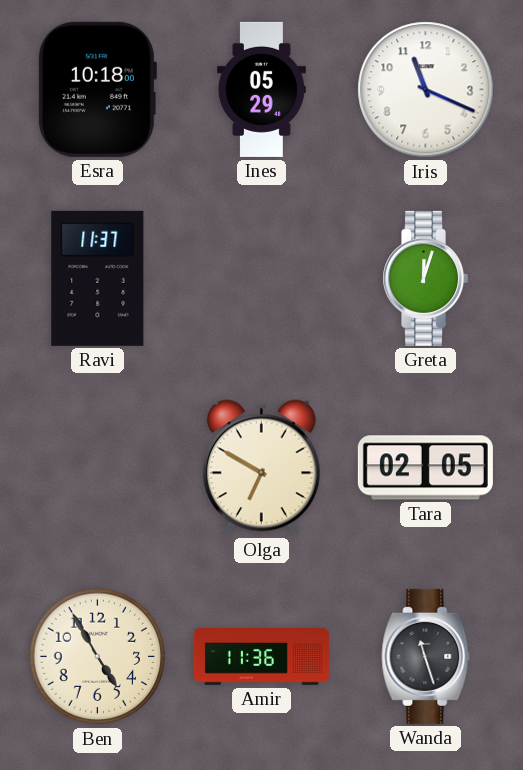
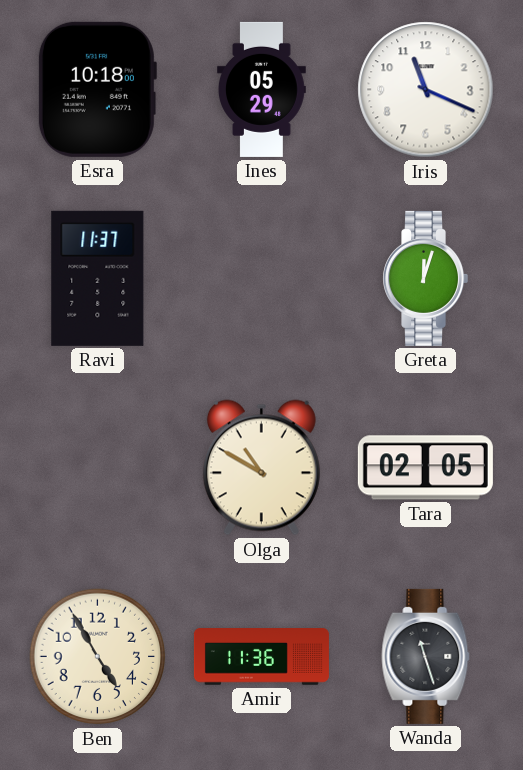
Olga: 6:50 -> 10:50 (261, 468)
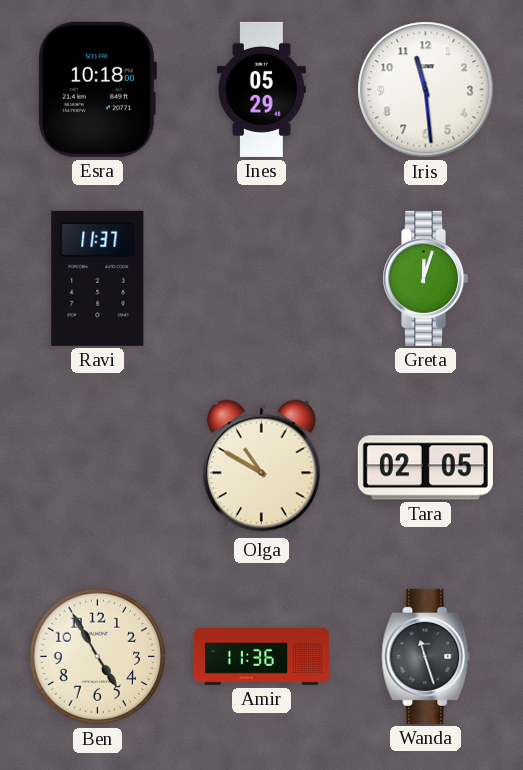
Iris: 11:19 -> 11:29 (426, 90)
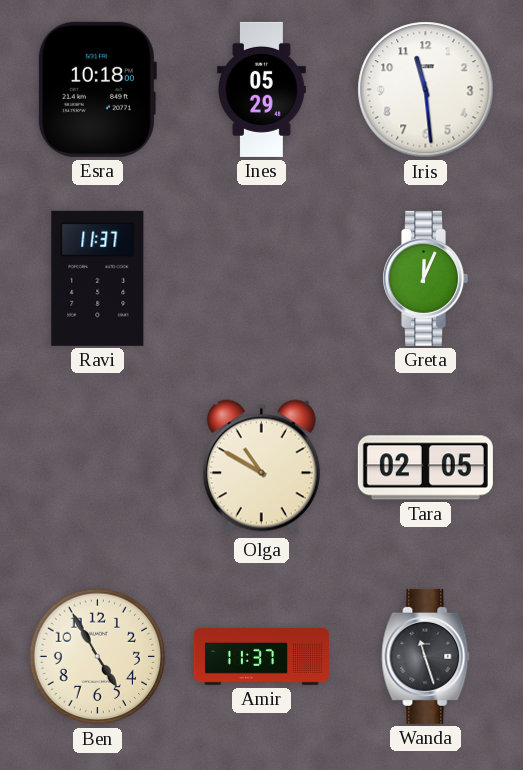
Greta: 12:03 -> 12:04 (426, 278)
Amir: 11:36 -> 11:37 (261, 657)
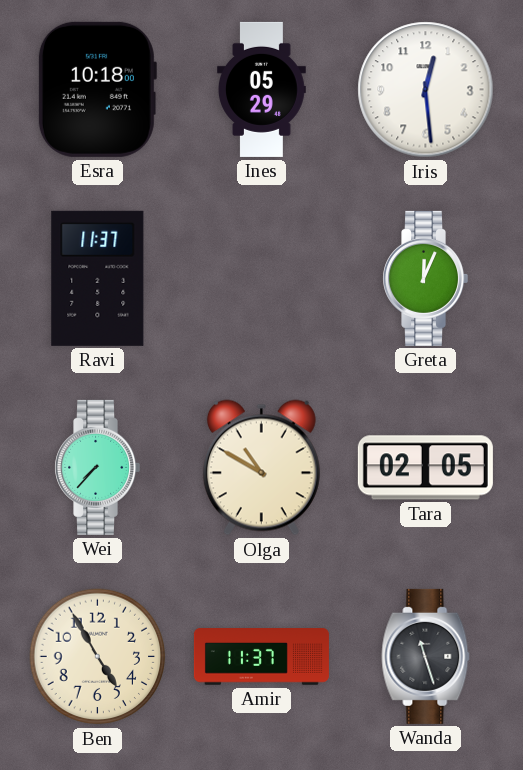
Iris: 11:29 -> 12:29 (426, 90)
Wei: none -> 7:37 (98, 467)
